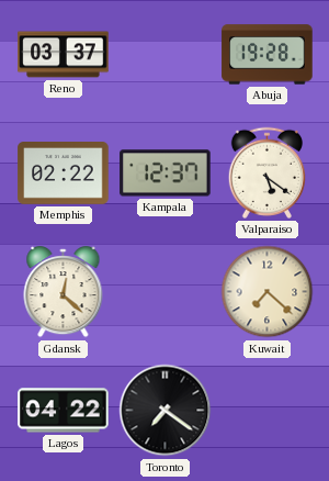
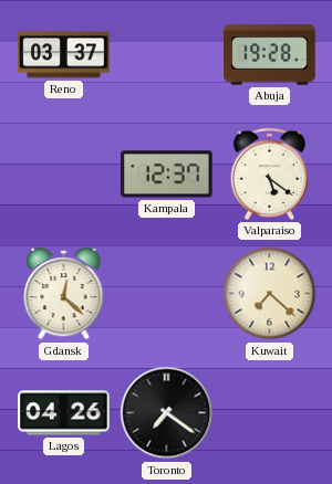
Memphis: 02:22 -> none (64, 174)
Lagos: 04:22 -> 04:26 (64, 413)
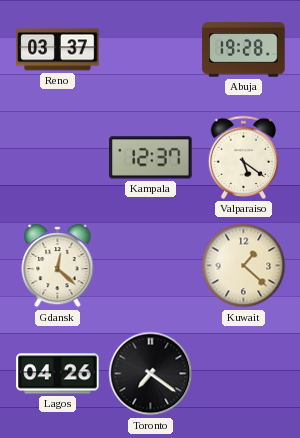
Kuwait: 7:22 -> 1:22 (244, 266)
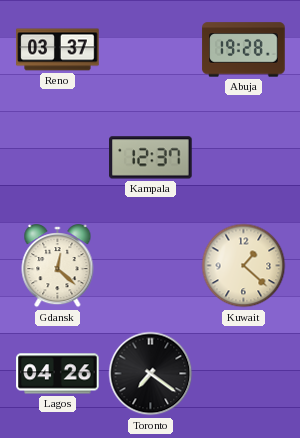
Valparaiso: 5:21 -> none (243, 157)
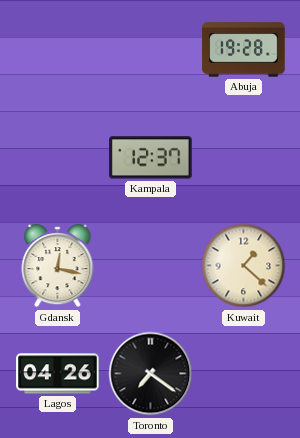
Reno: 03:37 -> none (58, 50)
Gdansk: 12:22 -> 12:17 (58, 266)
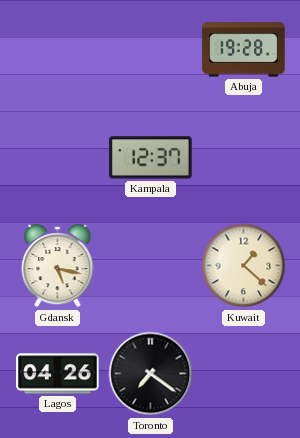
Gdansk: 12:17 -> 5:17 (58, 266)
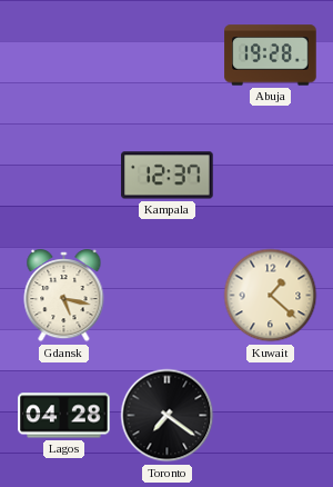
Lagos: 04:26 -> 04:28 (64, 416)
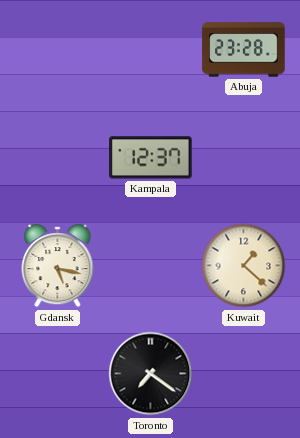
Abuja: 19:28 -> 23:28 (244, 50)
Lagos: 04:28 -> none (64, 416)
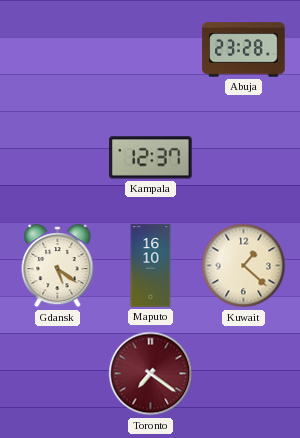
Gdansk: 5:17 -> 5:21 (58, 266)
Maputo: none -> 16:10 (151, 266)
Toronto dial: black -> burgundy (151, 374)
